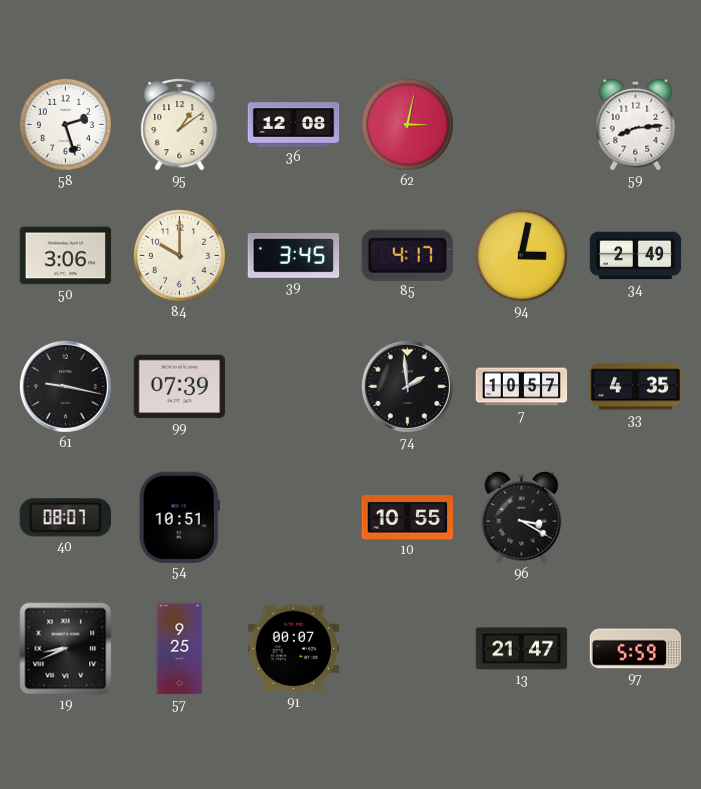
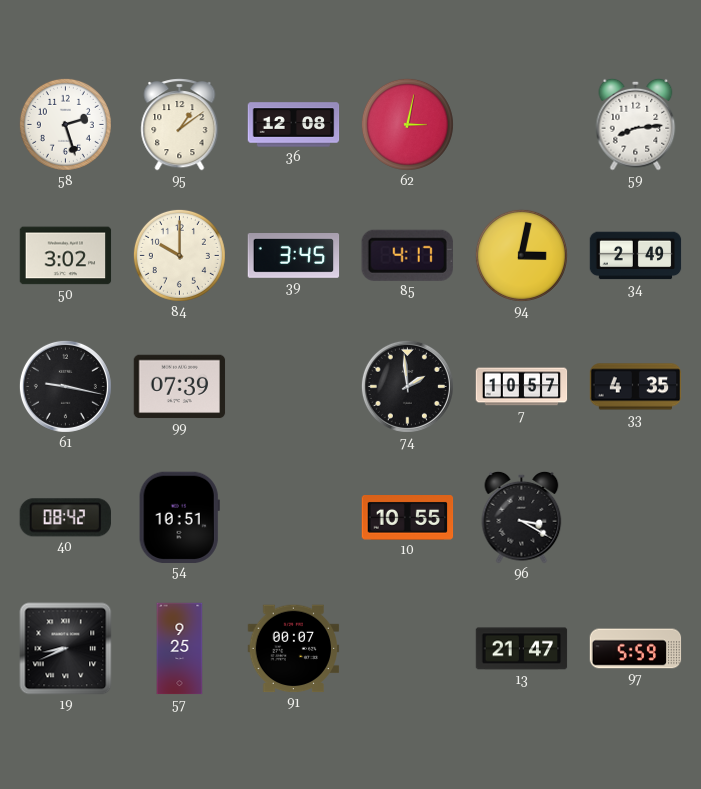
50: 3:06 -> 3:02 (66, 256)
40: 08:07 -> 08:42 (65, 518)
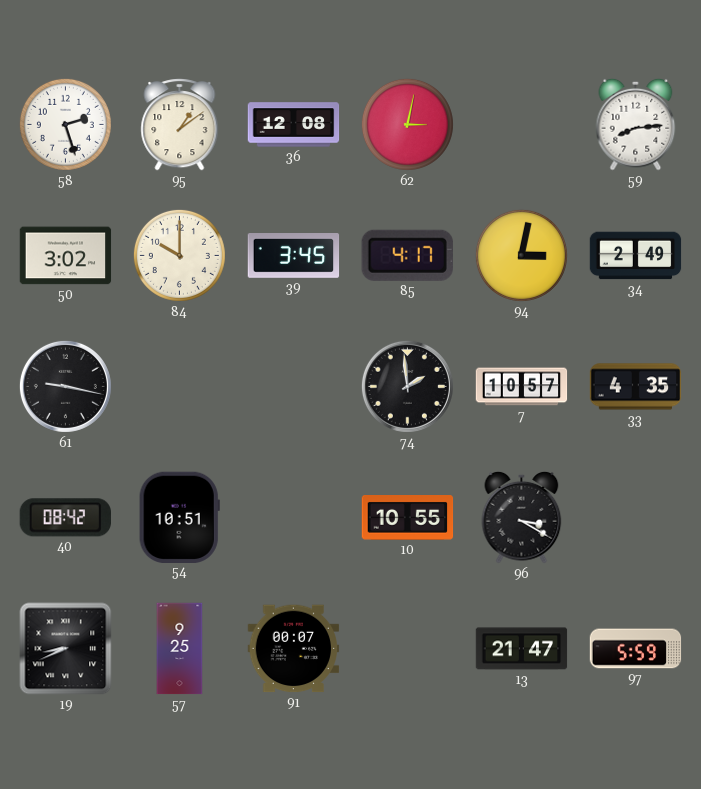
99: 07:39 -> none (180, 387)
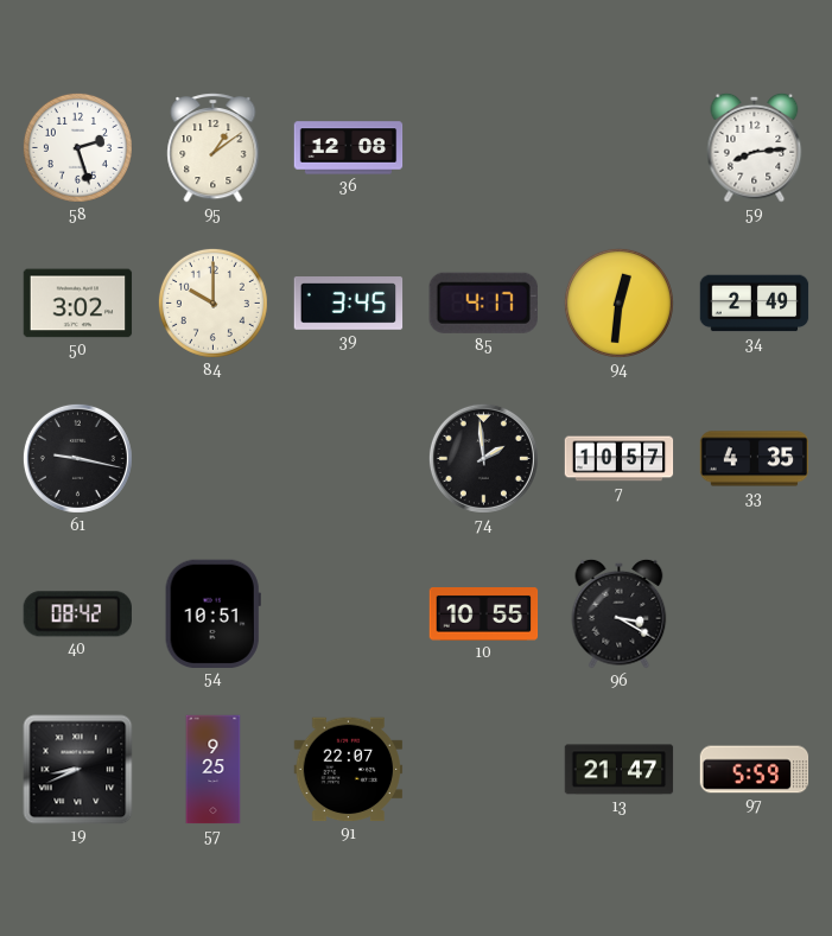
62: 3:02 -> none (407, 124)
94: 3:02 -> 12:31 (618, 303)
91: 00:07 -> 22:07 (349, 770)
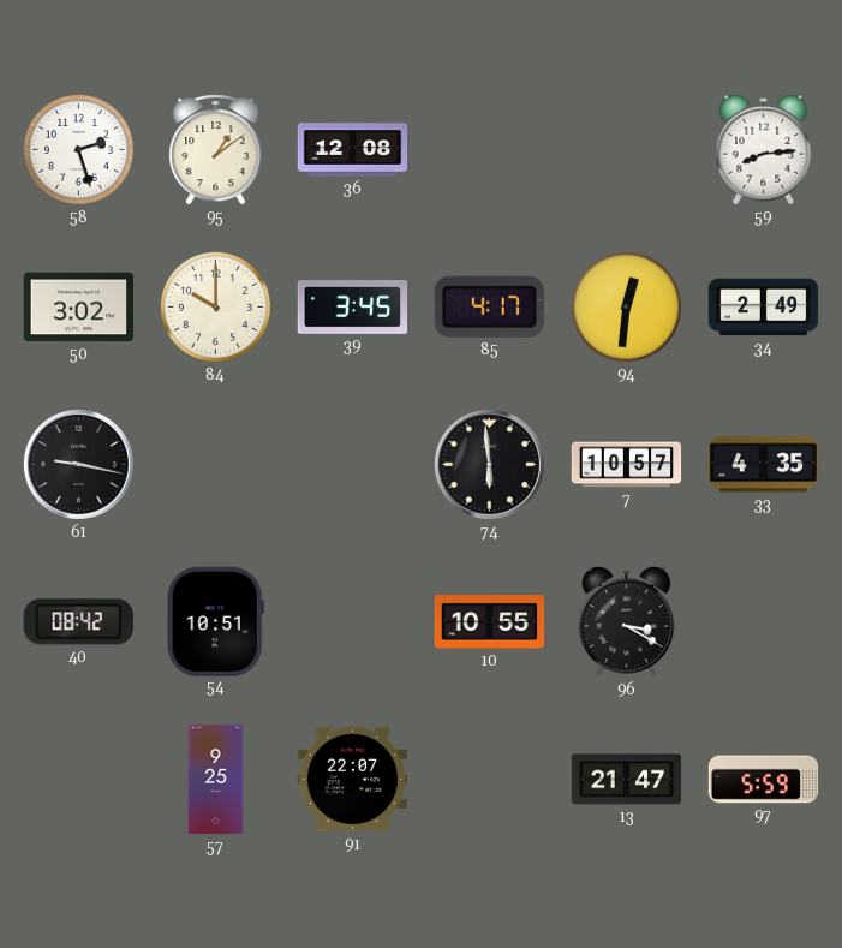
74: 1:59 -> 5:59 (489, 464)
19: 8:41 -> none (78, 770)
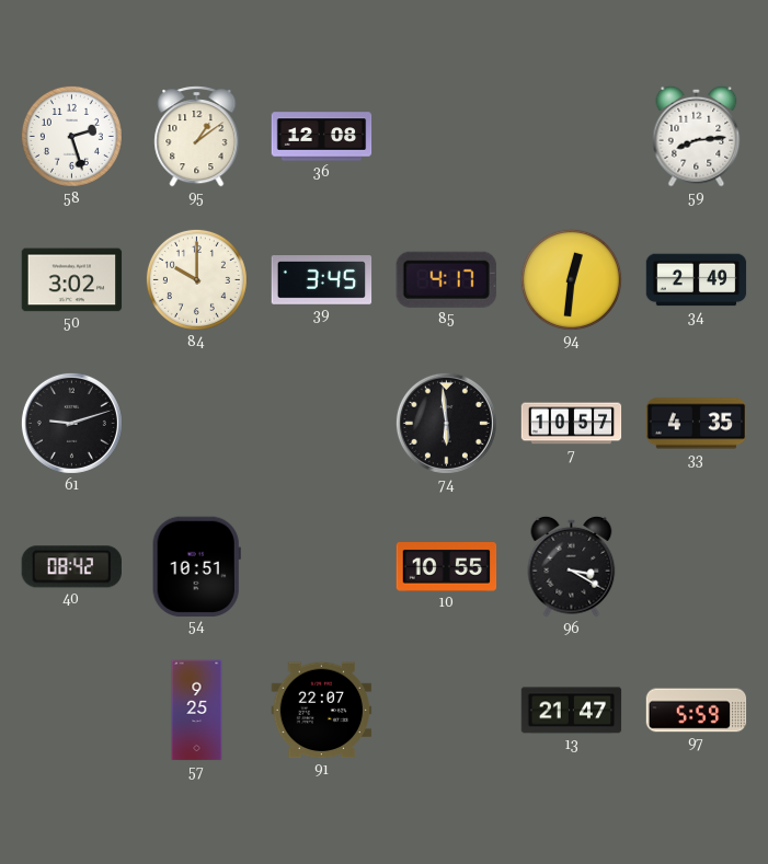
61: 9:17 -> 9:12 (71, 423)
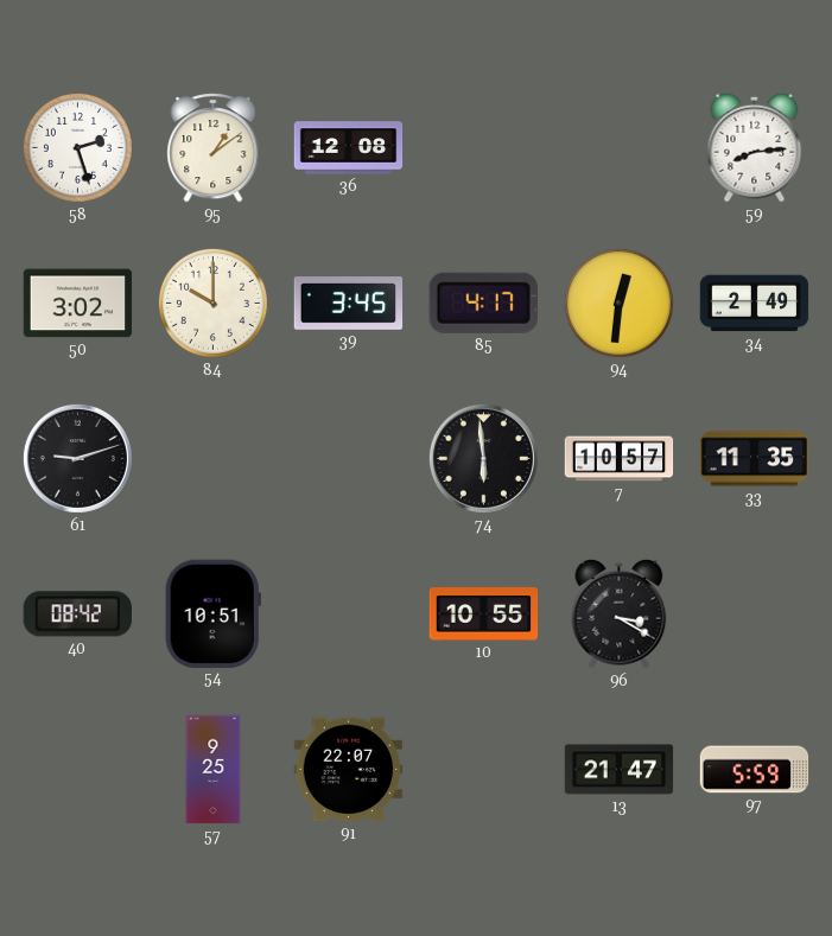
33: 4:35 -> 11:35 (755, 459)
